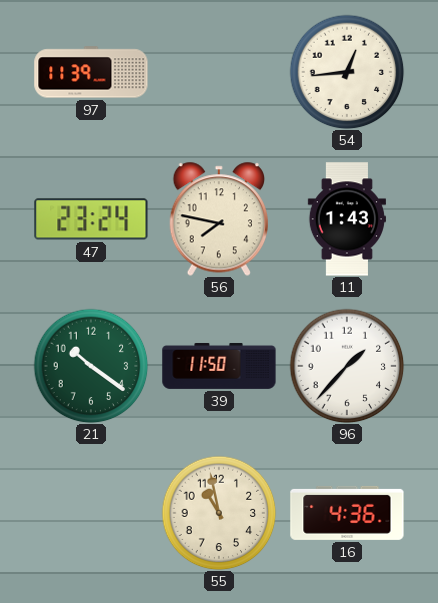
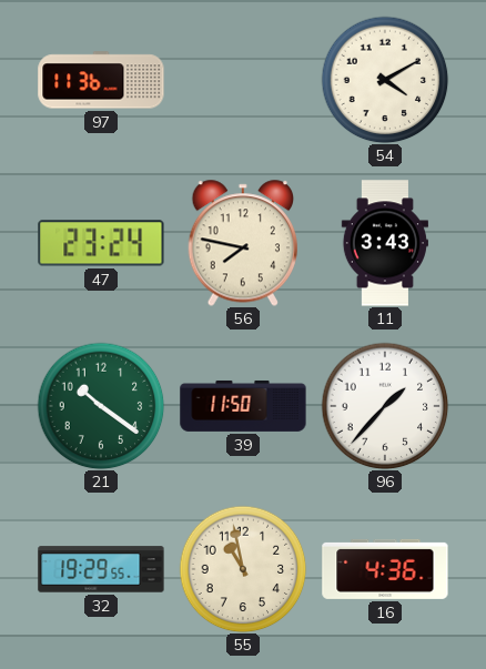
97: 11:39 -> 11:36 (101, 80)
54: 12:44 -> 4:10 (385, 80)
11: 1:43 -> 3:43 (385, 243)
32: none -> 19:29 (101, 569)
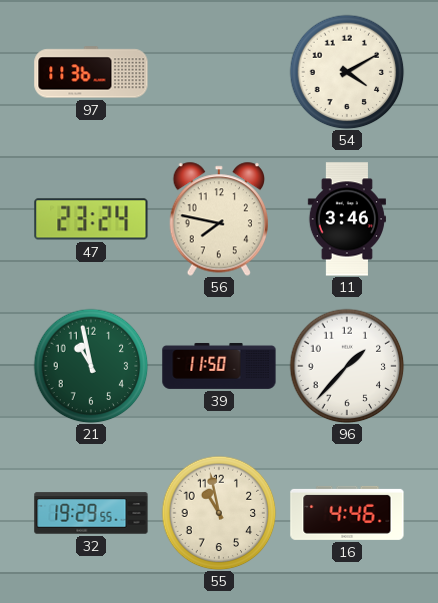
11: 3:43 -> 3:46 (347, 219)
21: 10:21 -> 10:58 (91, 366)
16: 4:36 -> 4:46 (347, 513)
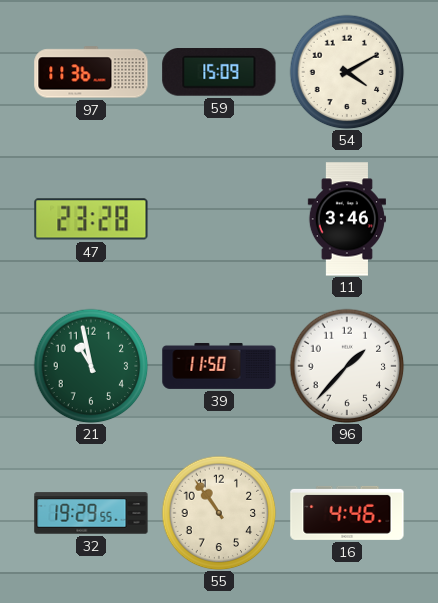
59: none -> 15:09 (219, 73)
47: 23:24 -> 23:28 (91, 219)
56: 7:47 -> none (218, 219)
55: 10:58 -> 10:54 (219, 513)
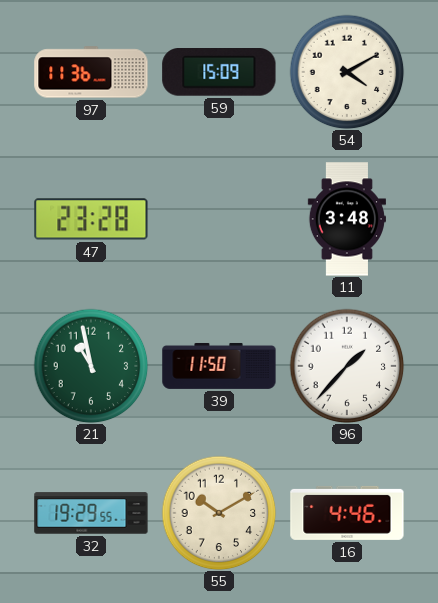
11: 3:46 -> 3:48 (347, 219)
55: 10:54 -> 10:10 (219, 513)
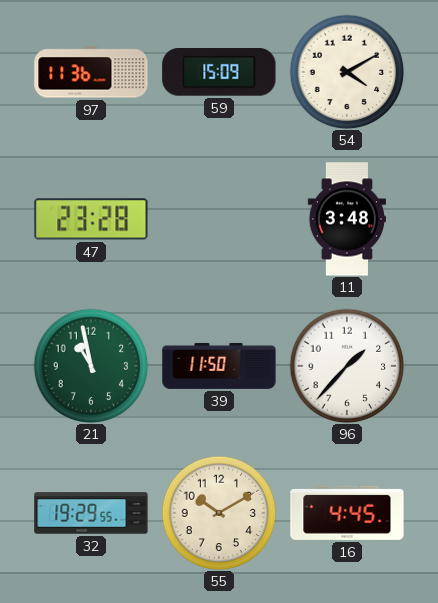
16: 4:46 -> 4:45 (347, 513)
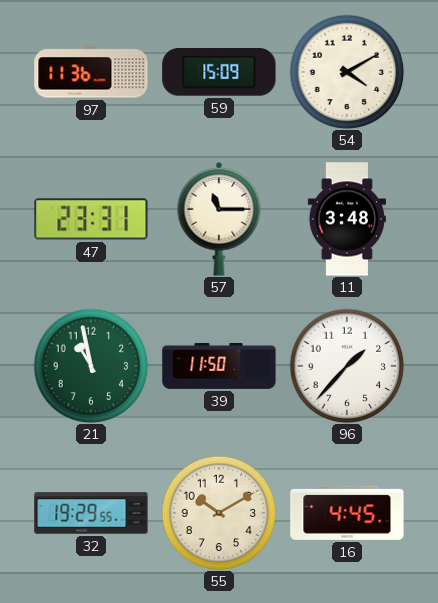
47: 23:28 -> 23:31 (91, 219)
57: none -> 11:15 (219, 219)
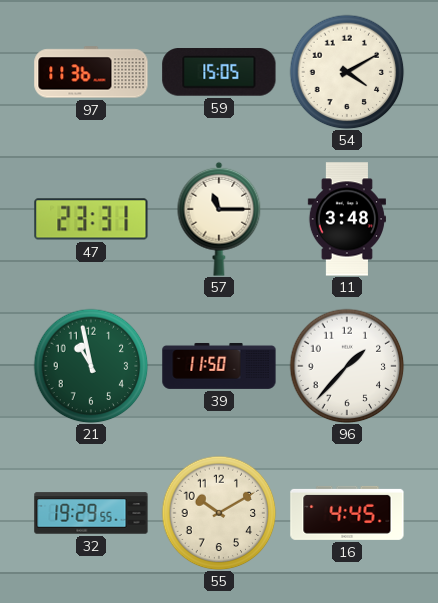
59: 15:09 -> 15:05 (219, 73)
